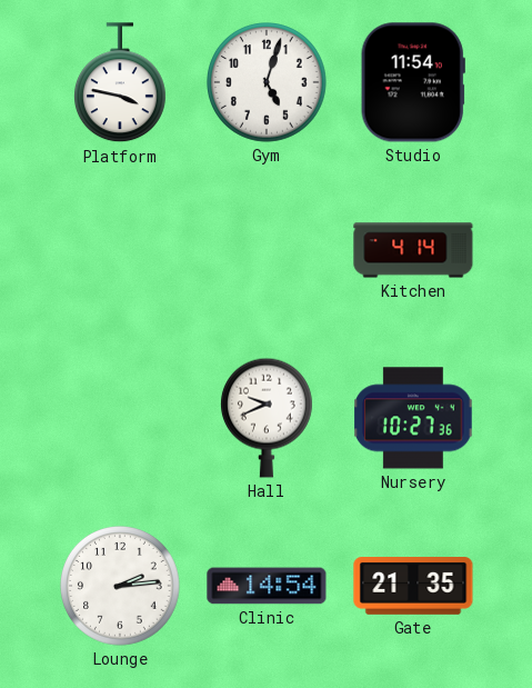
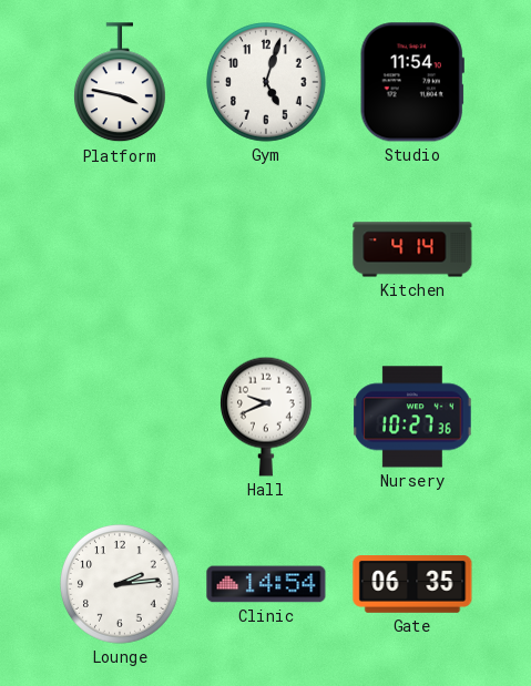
Gate: 21:35 -> 06:35 (412, 585)
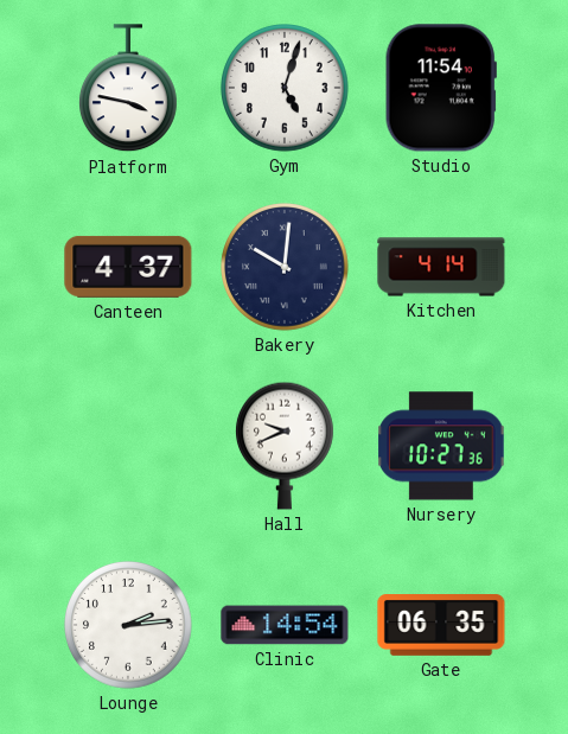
Canteen: none -> 4:37 (128, 267)
Bakery: none -> 10:01 (286, 268)
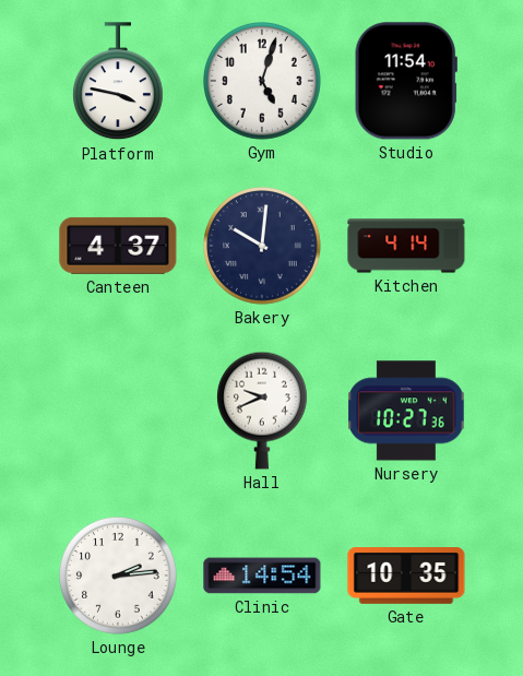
Gate: 06:35 -> 10:35 (406, 577)
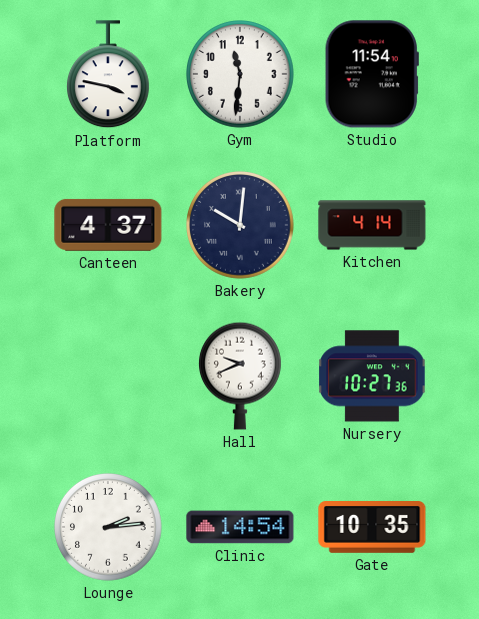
Gym: 5:03 -> 11:31 (241, 75)
